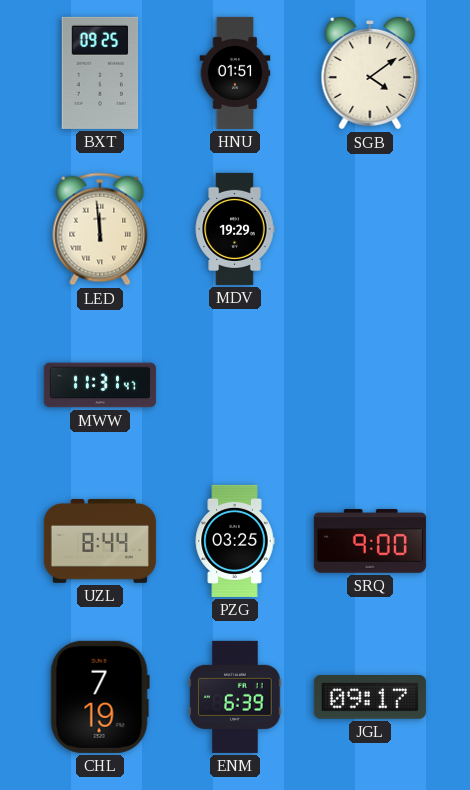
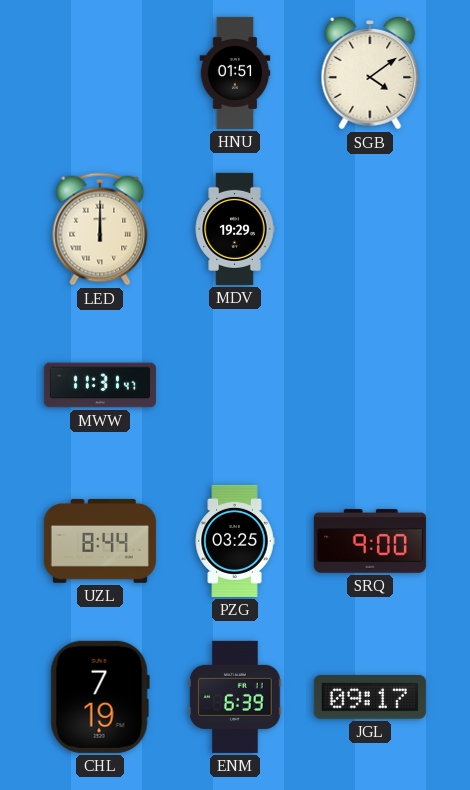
BXT: 09:25 -> none (100, 73)
LED: 11:59 -> 12:00 (100, 229)
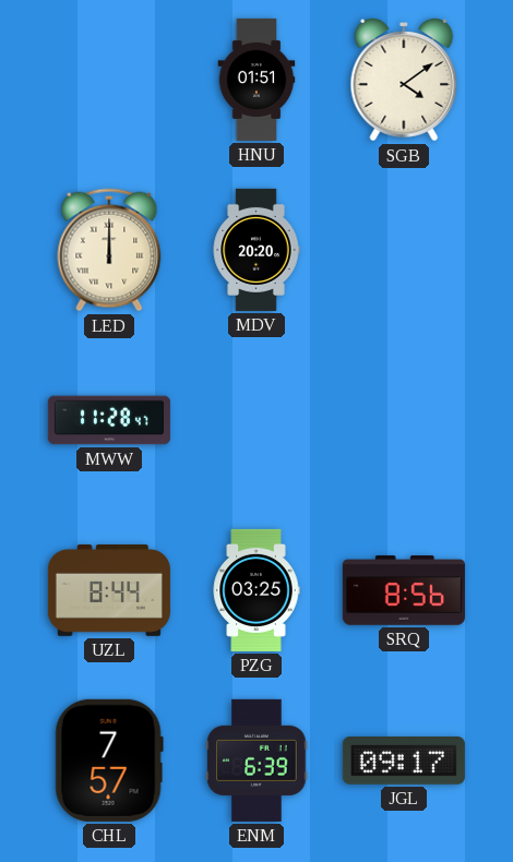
MDV: 19:29 -> 20:20 (256, 250)
MWW: 11:31 -> 11:28 (109, 420)
SRQ: 9:00 -> 8:56 (404, 590)
CHL: 7:19 -> 7:57 (109, 761)
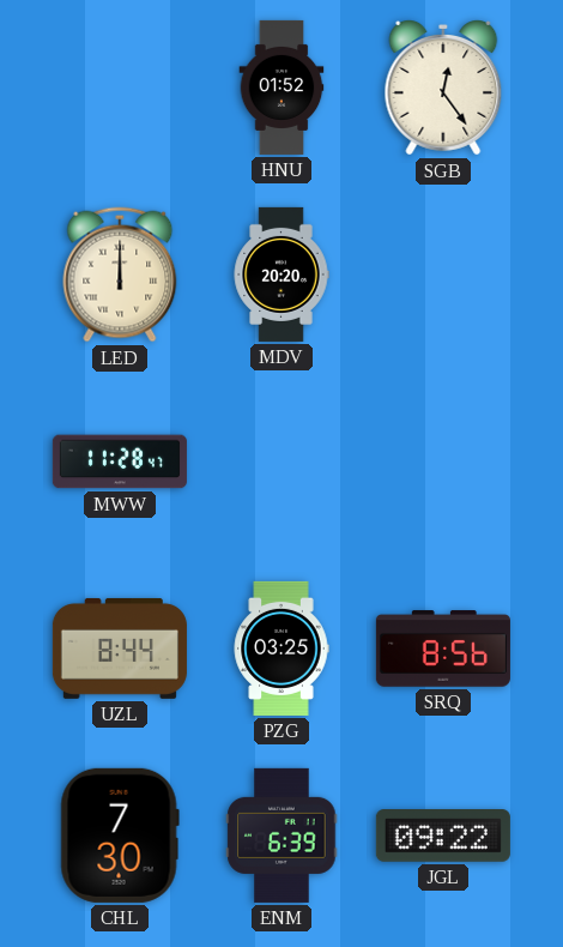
HNU: 01:51 -> 01:52 (281, 88)
SGB: 4:09 -> 12:24 (443, 89)
CHL: 7:57 -> 7:30 (120, 836)
JGL: 09:17 -> 09:22 (443, 837)
